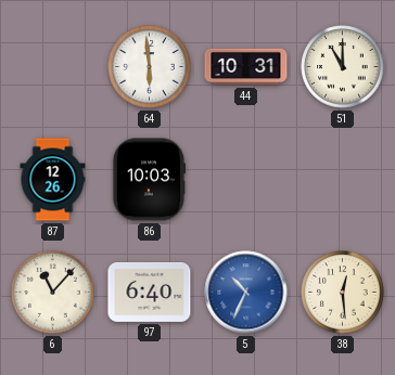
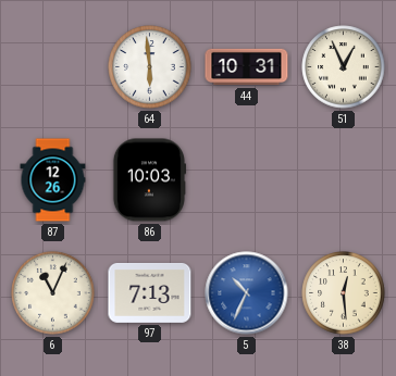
51: 11:00 -> 12:56 (344, 67)
6: 11:07 -> 11:04 (53, 293)
97: 6:40 -> 7:13 (150, 292)
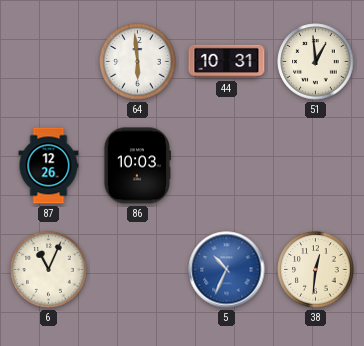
51: 12:56 -> 12:59 (316, 62)
97: 7:13 -> none (150, 292)
38: 12:29 -> 12:31 (316, 270)
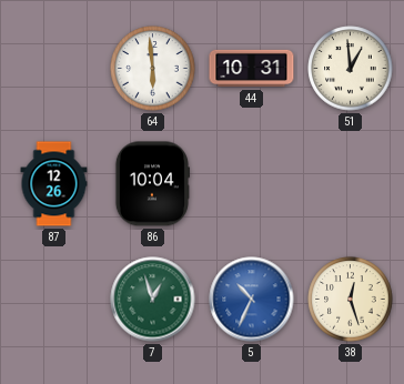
86: 10:03 -> 10:04 (151, 184)
6: 11:04 -> none (49, 270)
7: none -> 12:57 (153, 300)
38: 12:31 -> 12:27 (351, 300)
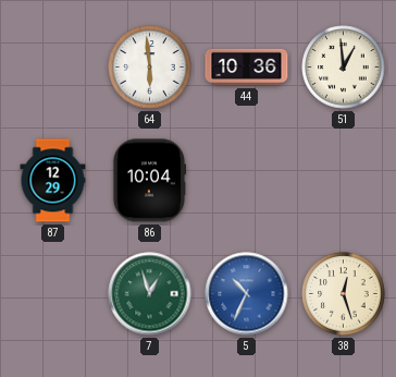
44: 10:31 -> 10:36 (247, 68)
87: 12:26 -> 12:29 (53, 181)
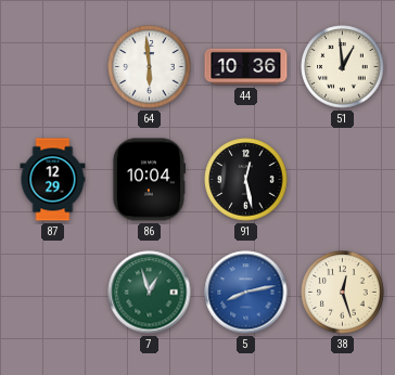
91: none -> 12:28 (246, 180)
5: 10:34 -> 8:13 (246, 293)
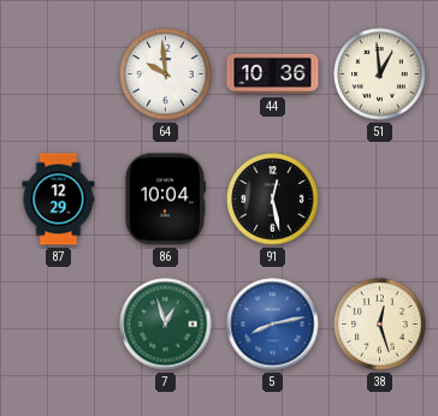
64: 5:59 -> 9:59 (166, 75)
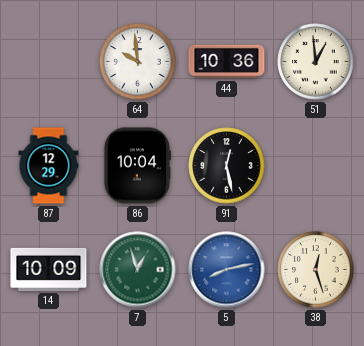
14: none -> 10:09 (49, 269)
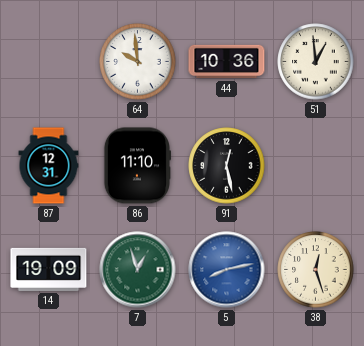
87: 12:29 -> 12:31 (49, 166)
86: 10:04 -> 11:10 (136, 166)
14: 10:09 -> 19:09 (49, 269)
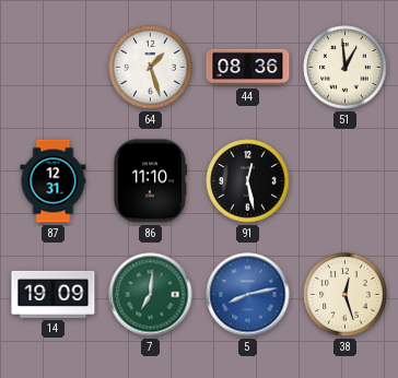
64: 9:59 -> 1:27 (151, 68)
44: 10:36 -> 08:36 (248, 68)
7: 12:57 -> 7:01 (151, 295)
